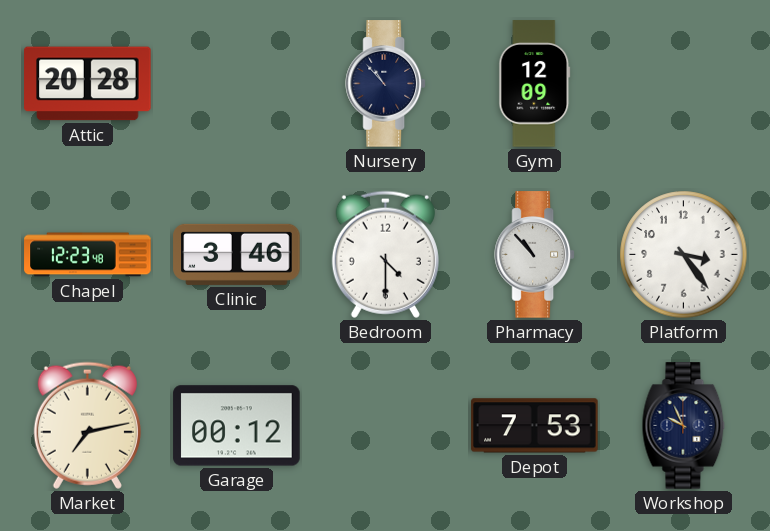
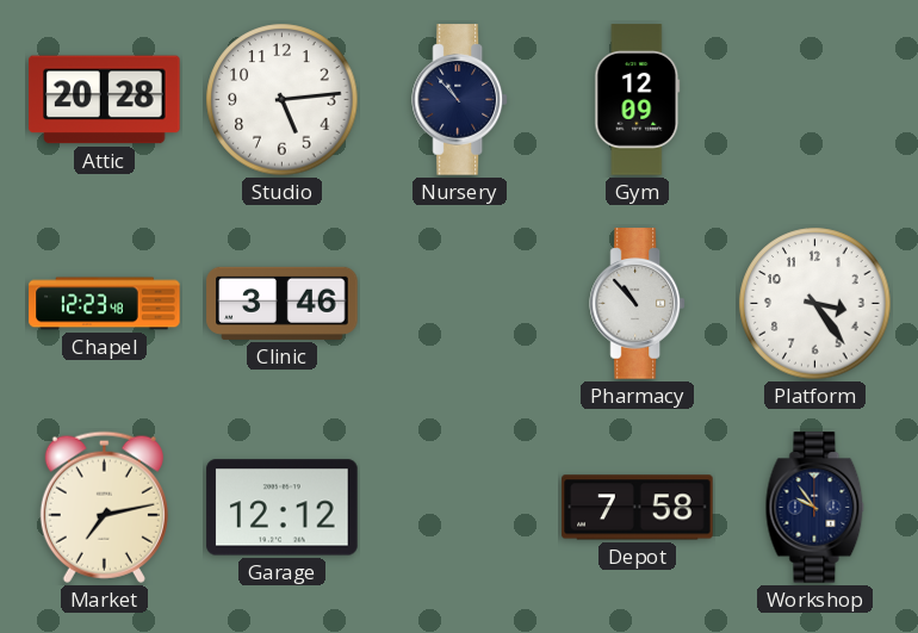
Studio: none -> 5:14 (283, 100)
Bedroom: 4:30 -> none (385, 254)
Garage: 00:12 -> 12:12 (283, 508)
Depot: 7:53 -> 7:58 (638, 508)
Workshop: 9:56 -> 9:54 (815, 508)
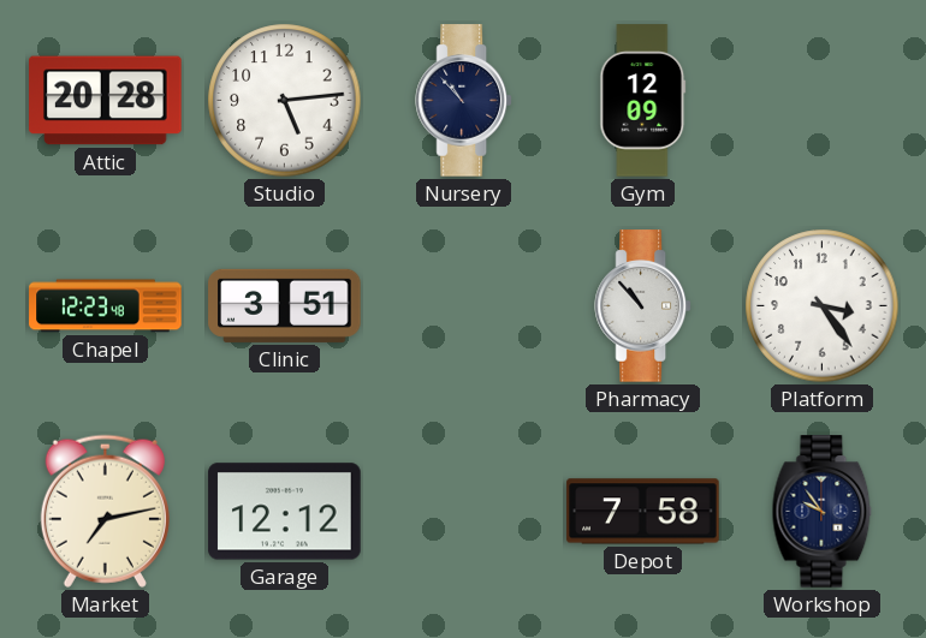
Clinic: 3:46 -> 3:51 (285, 305)
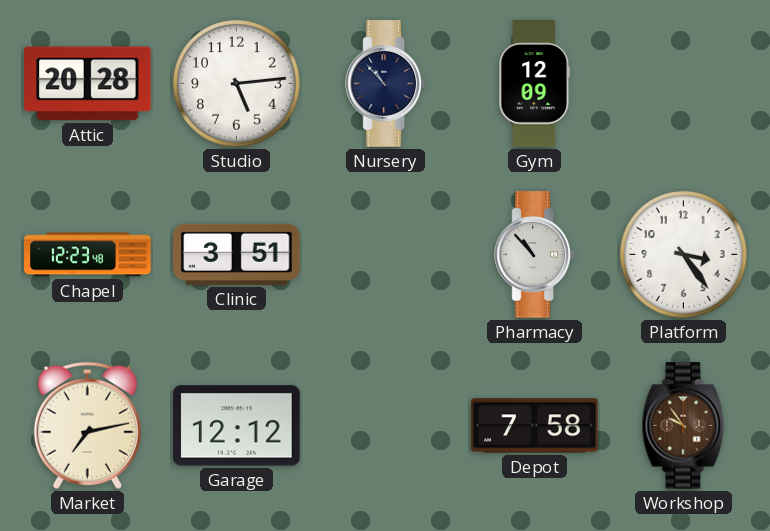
Workshop dial: navy -> brown (684, 426)
